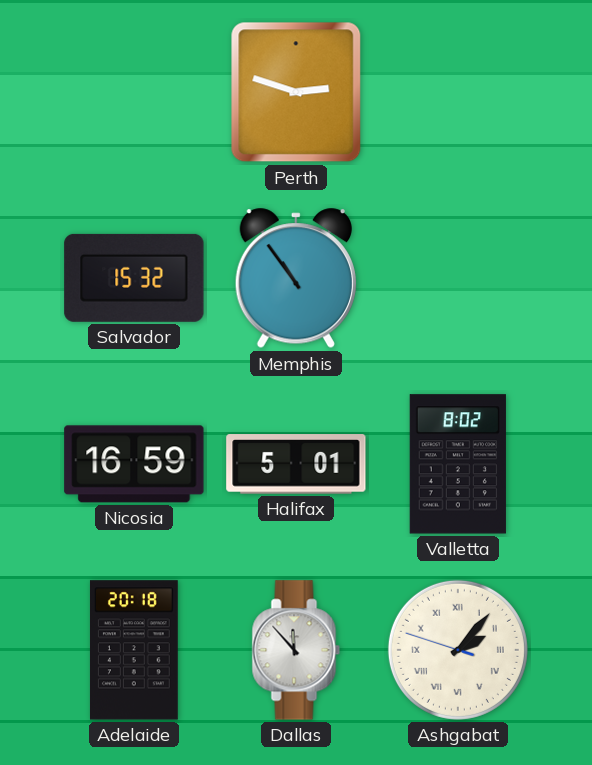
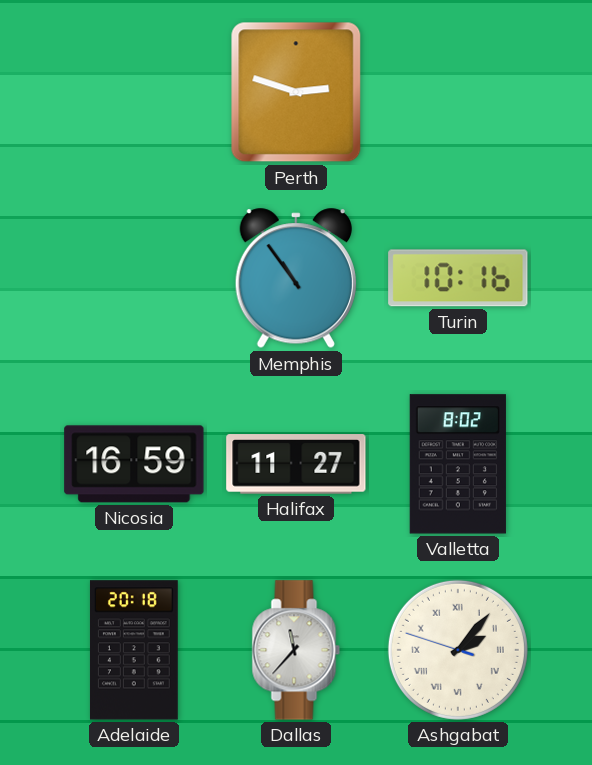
Salvador: 15:32 -> none (134, 278)
Turin: none -> 10:16 (458, 278)
Halifax: 5:01 -> 11:27 (296, 464)
Dallas: 11:53 -> 11:37 (296, 650)
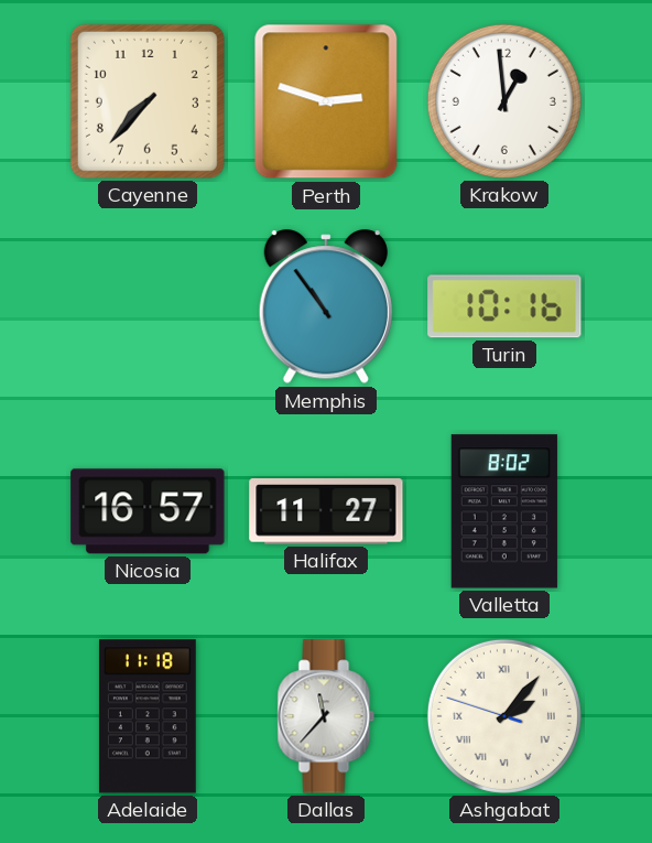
Cayenne: none -> 7:37 (148, 101)
Krakow: none -> 12:59 (504, 101)
Nicosia: 16:59 -> 16:57 (148, 511)
Adelaide: 20:18 -> 11:18 (148, 716)
